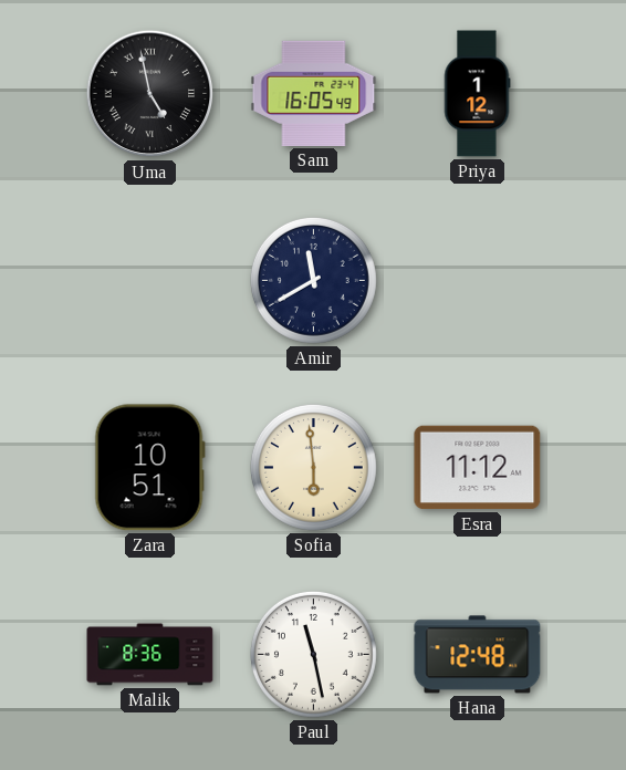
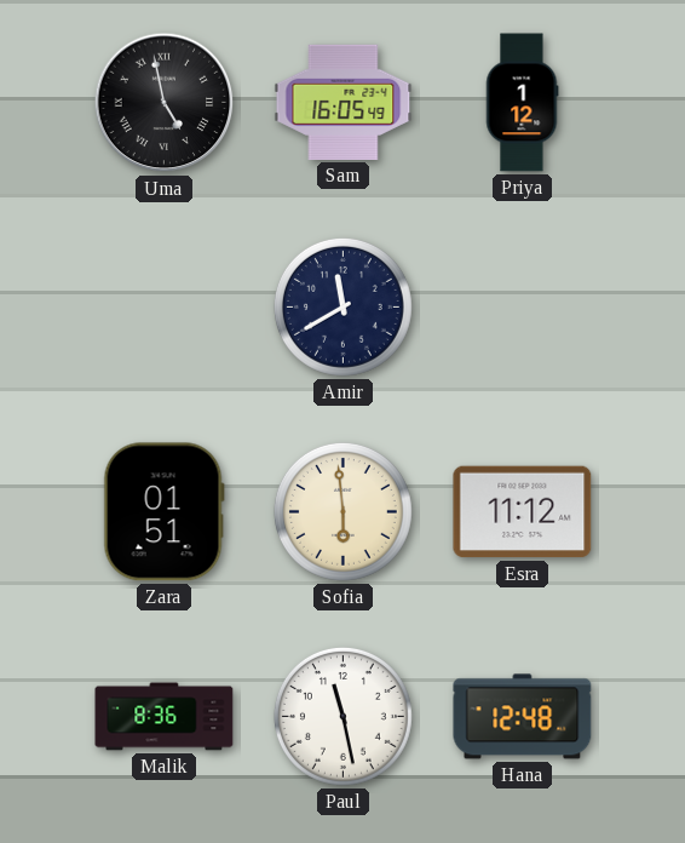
Zara: 10:51 -> 01:51 (163, 512)
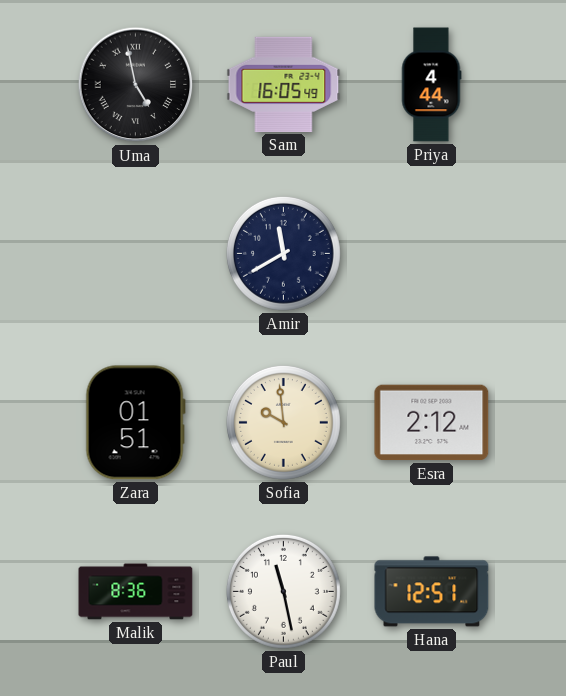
Priya: 1:12 -> 4:44 (431, 85)
Sofia: 5:59 -> 9:59 (283, 422)
Esra: 11:12 -> 2:12 (432, 423)
Hana: 12:48 -> 12:51 (432, 592)
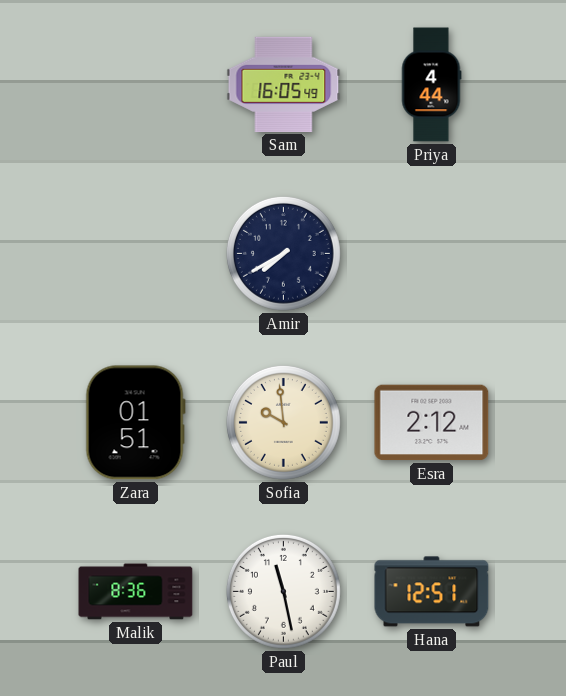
Uma: 4:58 -> none (136, 85)
Amir: 11:40 -> 7:40 (283, 253)
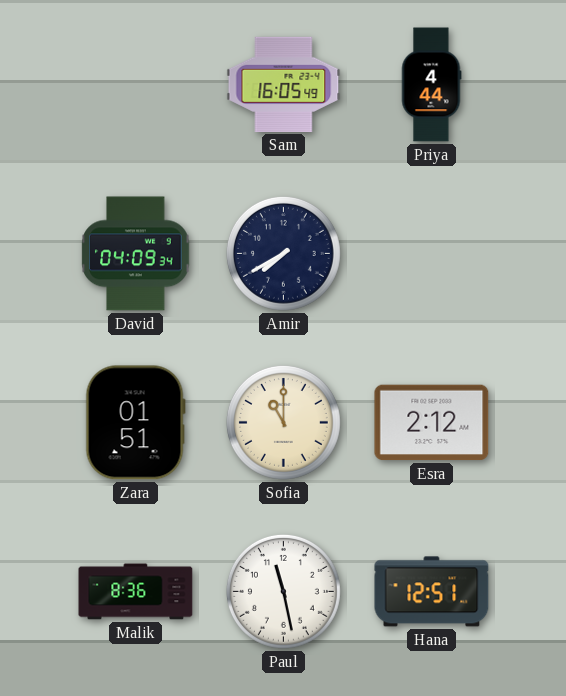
David: none -> 04:09 (136, 254)
Sofia: 9:59 -> 11:00 (283, 422)
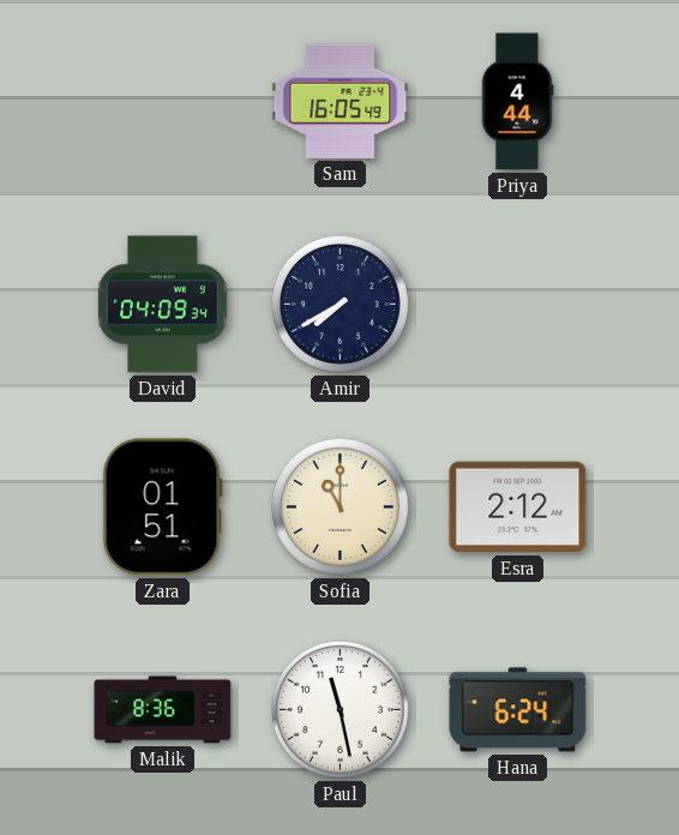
Hana: 12:51 -> 6:24 (518, 710)
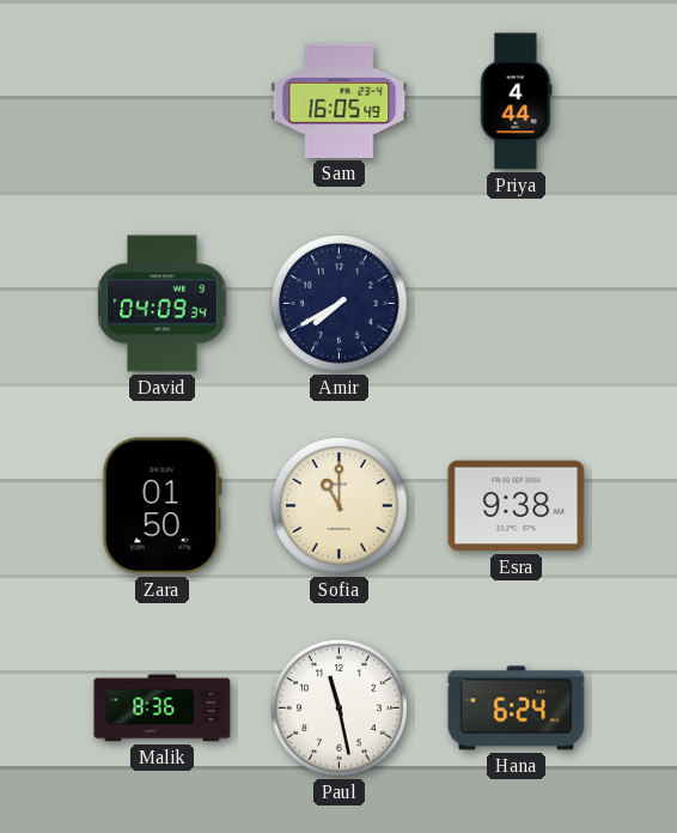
Zara: 01:51 -> 01:50 (161, 506)
Esra: 2:12 -> 9:38 (517, 506)
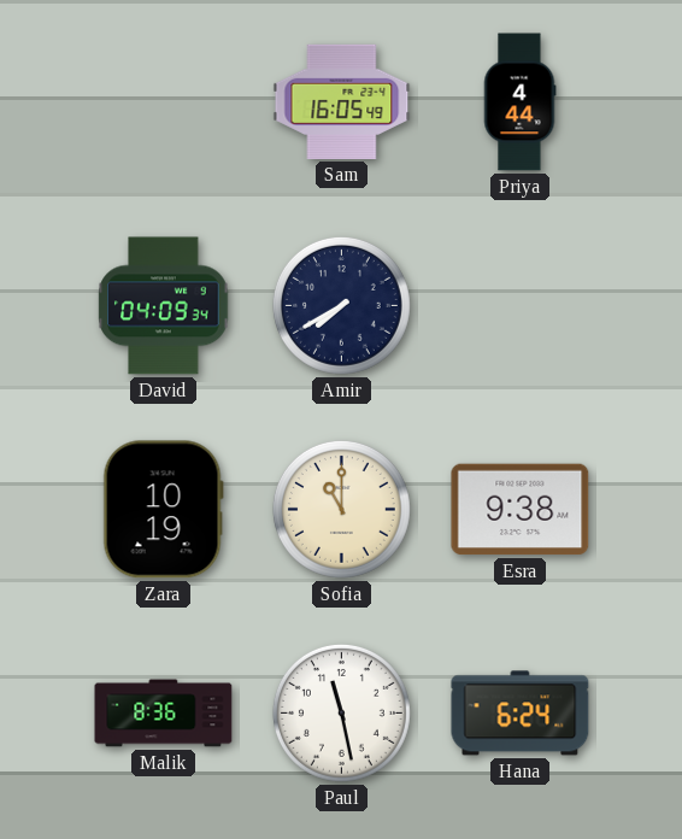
Zara: 01:50 -> 10:19 (163, 510)
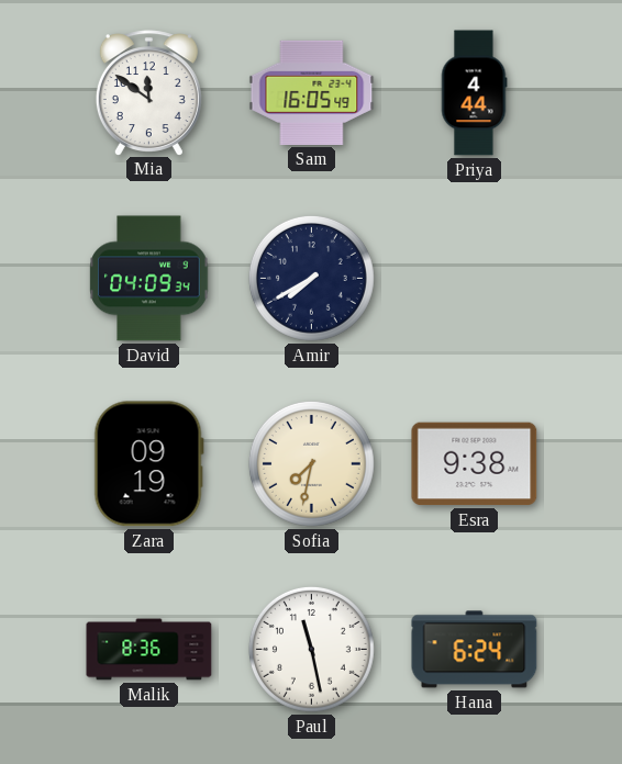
Mia: none -> 11:51 (148, 92)
Zara: 10:19 -> 09:19 (148, 464)
Sofia: 11:00 -> 7:32 (311, 463)
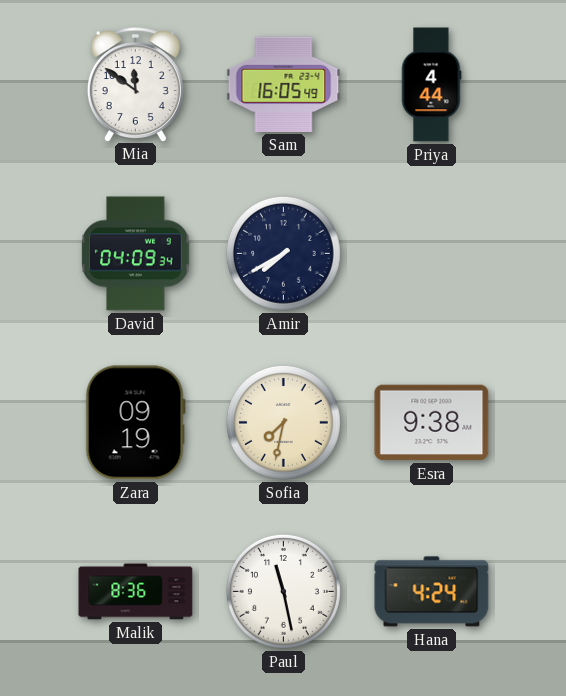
Hana: 6:24 -> 4:24 (432, 592)
